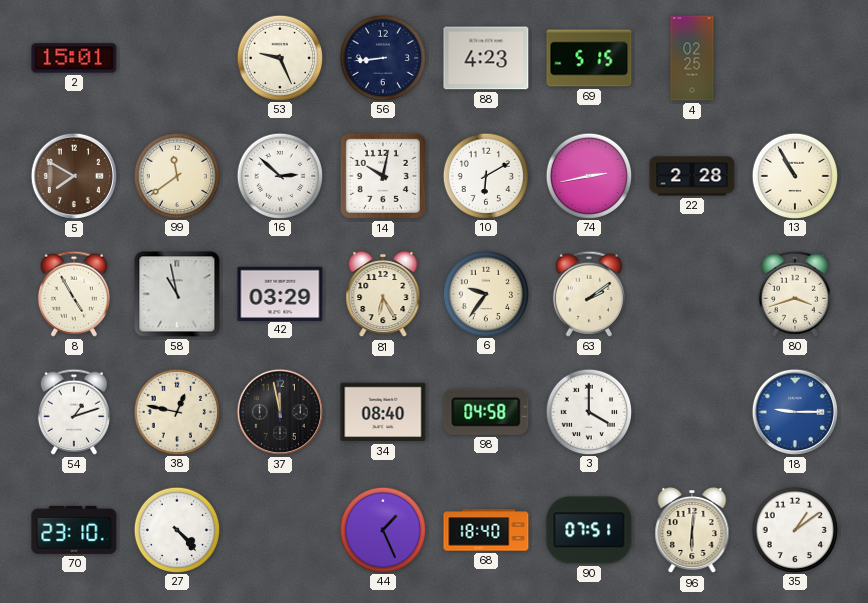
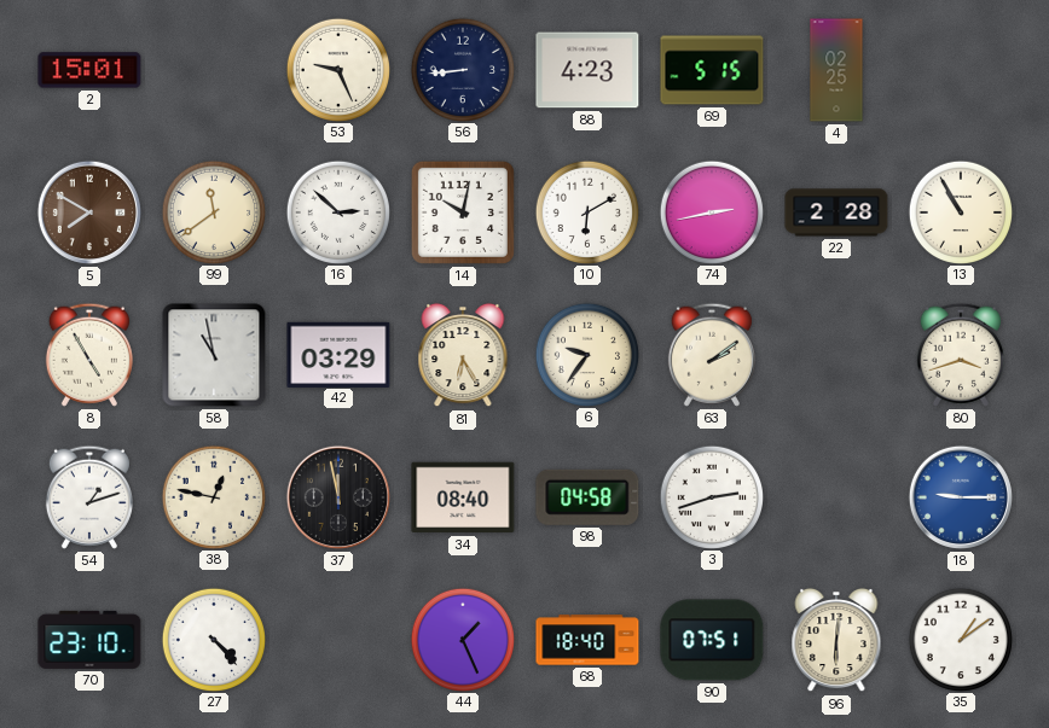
3: 4:00 -> 2:42 (712, 496)
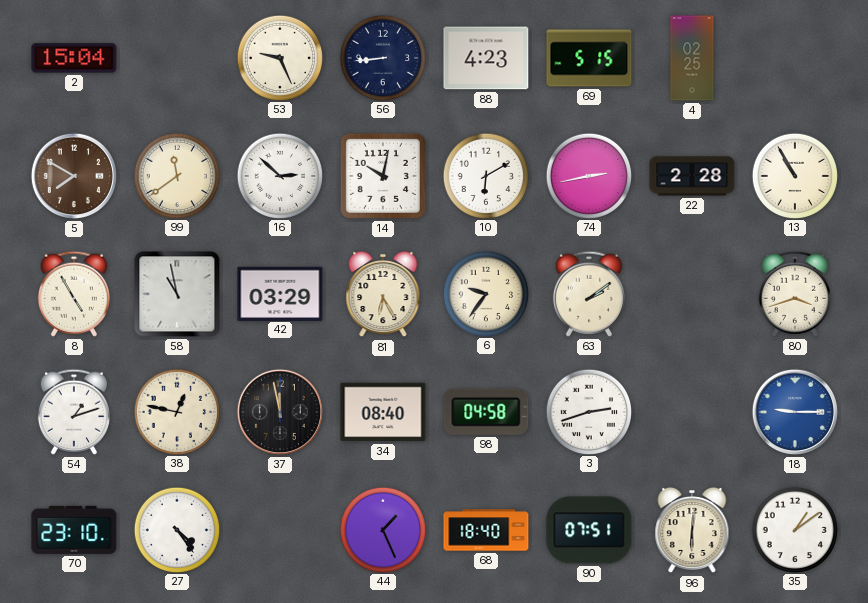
2: 15:01 -> 15:04 (74, 58)
27: 4:23 -> 4:24 (177, 529)
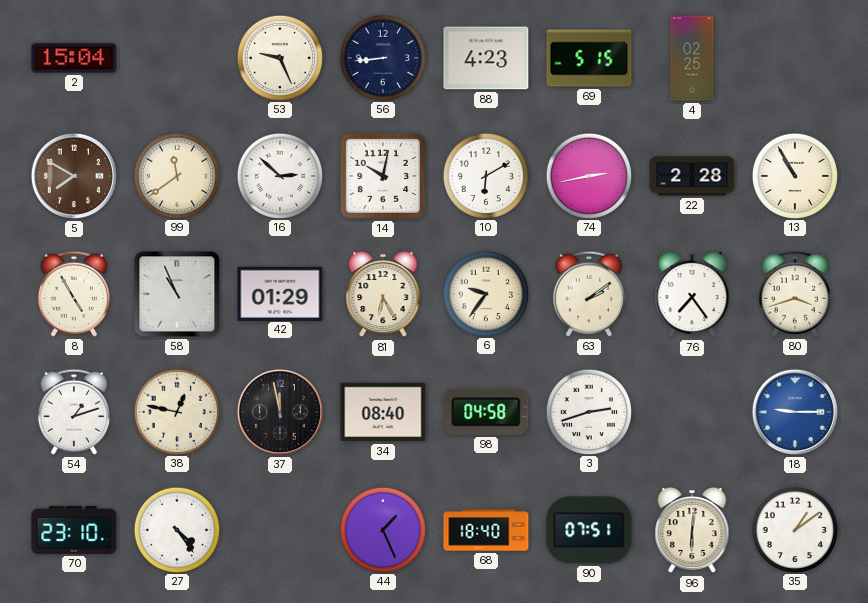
58: 10:58 -> 10:56 (177, 294)
42: 03:29 -> 01:29 (280, 293)
76: none -> 7:24 (692, 294)
